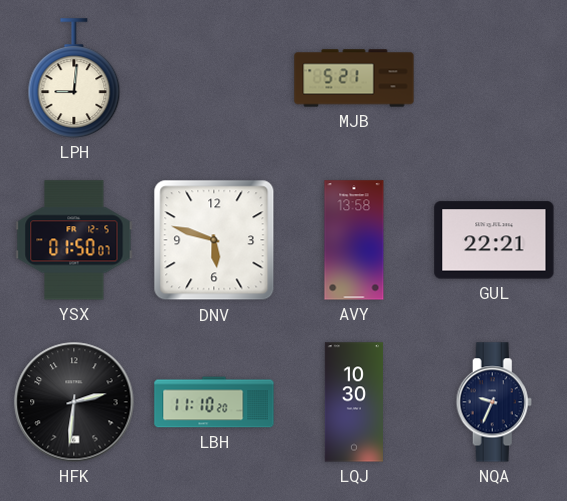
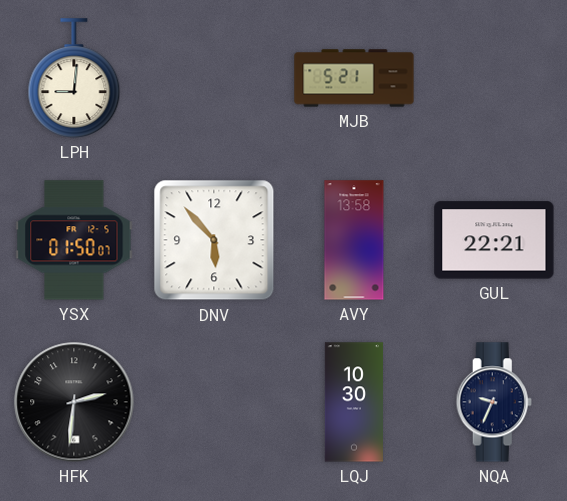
DNV: 5:48 -> 5:53 (214, 240)
LBH: 11:10 -> none (214, 402)
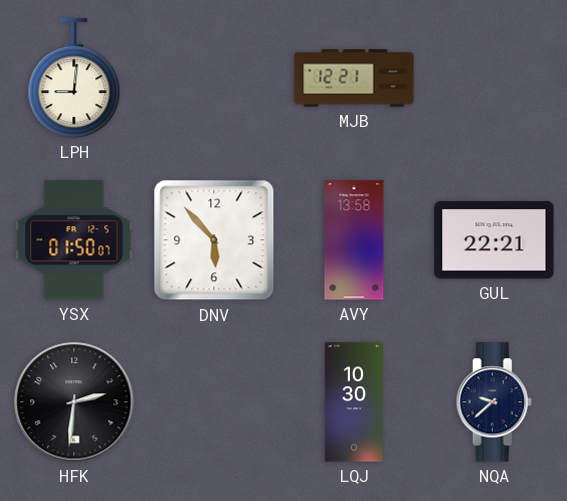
MJB: 5:21 -> 12:21 (354, 78)
NQA: 9:34 -> 9:38 (494, 402)
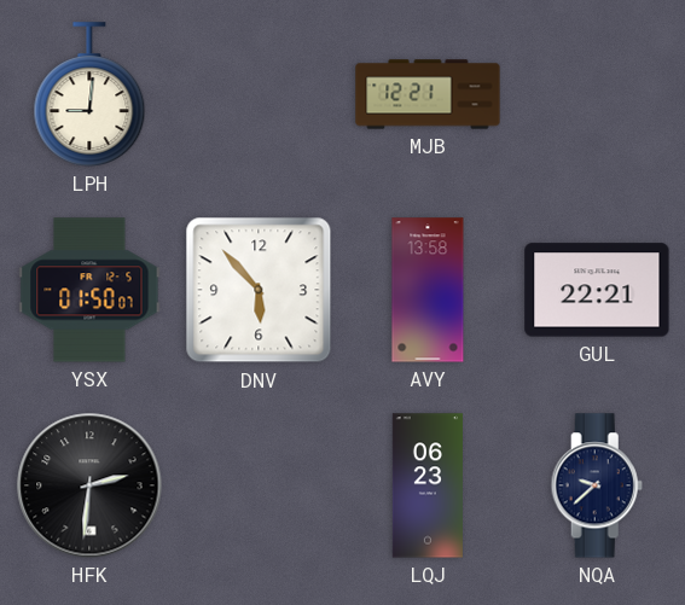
LQJ: 10:30 -> 06:23 (428, 485)
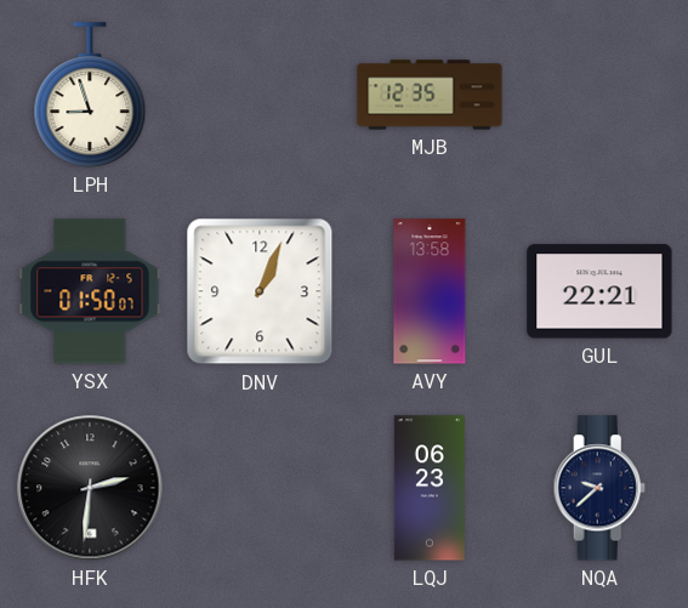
LPH: 9:01 -> 8:57 (90, 95)
MJB: 12:21 -> 12:35 (430, 95)
DNV: 5:53 -> 1:04 (260, 291)
